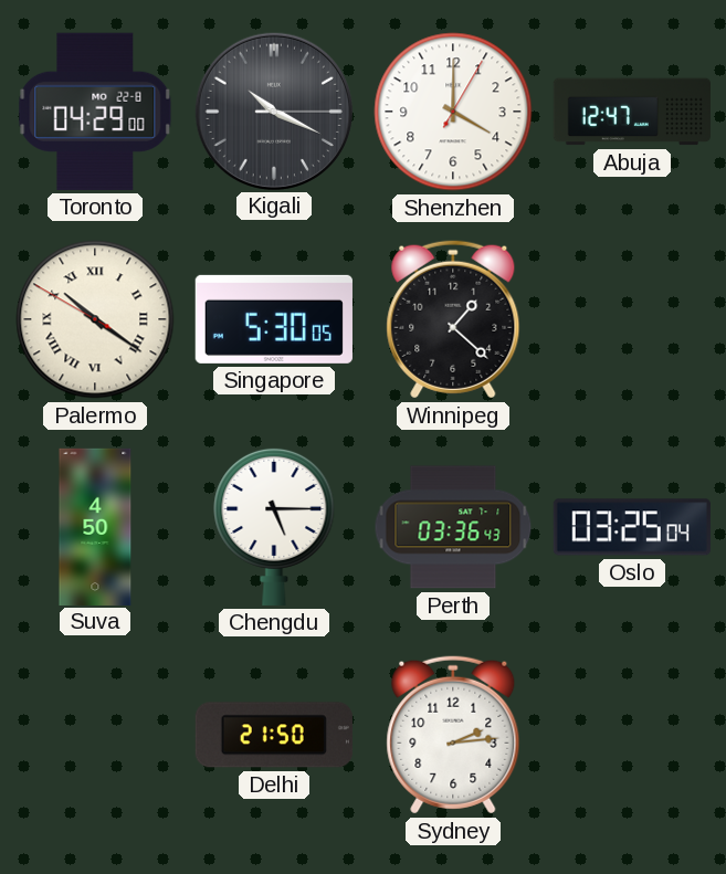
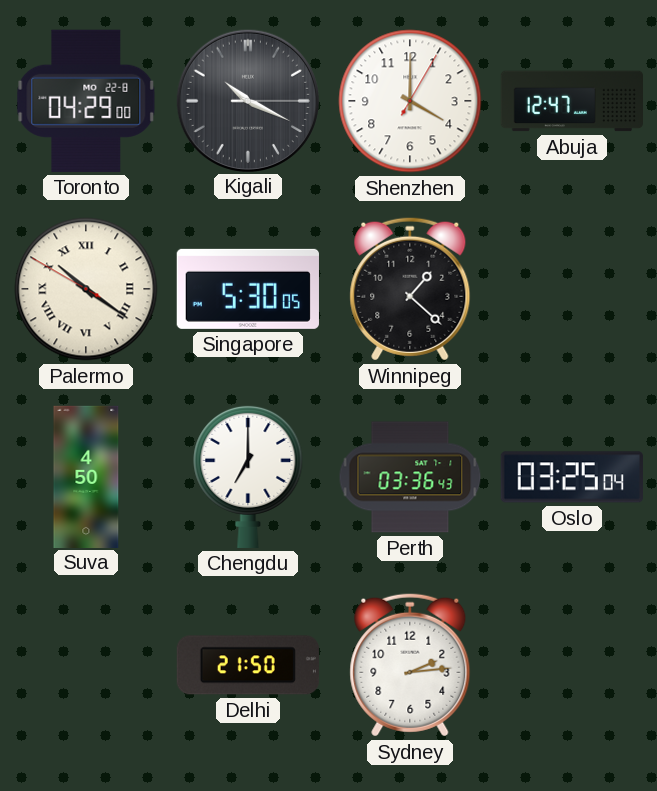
Chengdu: 5:15 -> 7:00 (248, 476)
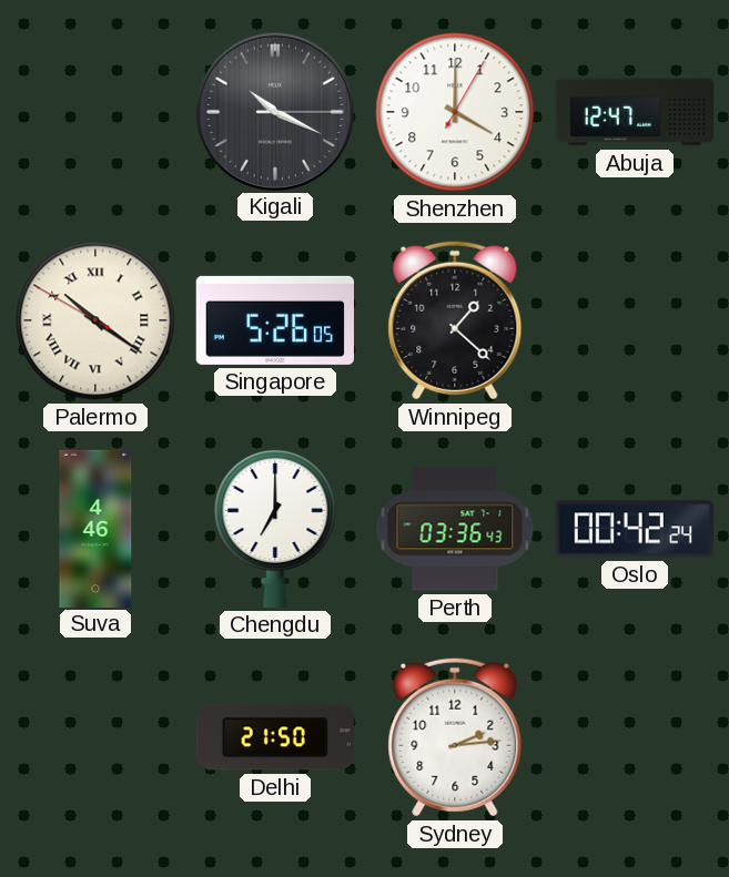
Toronto: 04:29 -> none (86, 101)
Singapore: 5:30 -> 5:26 (275, 320)
Suva: 4:50 -> 4:46 (95, 528)
Oslo: 03:25 -> 00:42 (635, 529)
